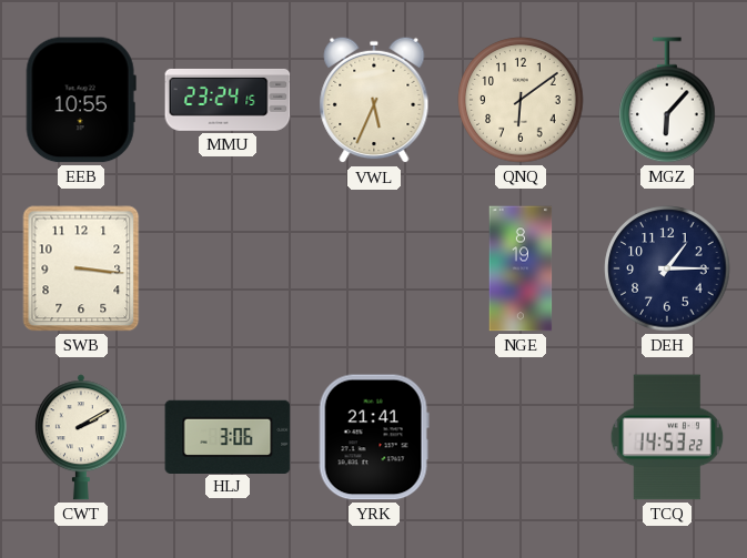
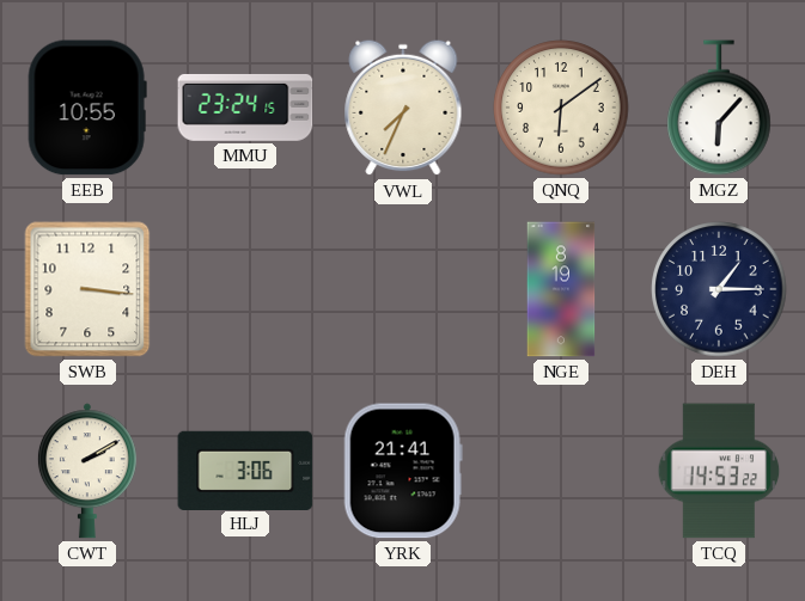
VWL: 5:34 -> 7:34 (403, 108)
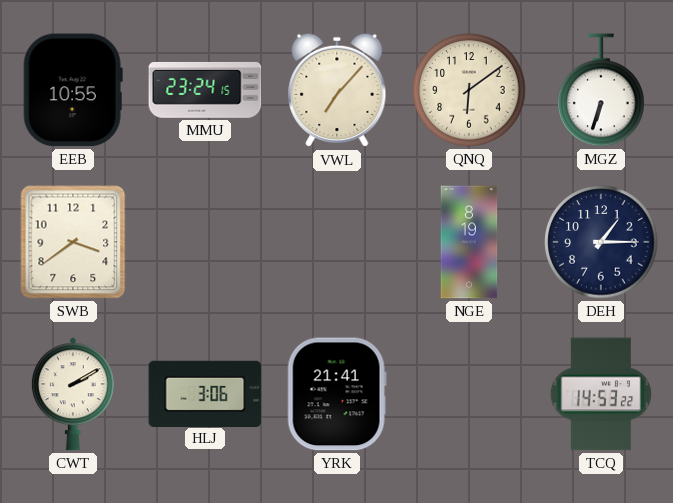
VWL: 7:34 -> 7:07 (337, 90)
MGZ: 6:07 -> 6:33 (601, 90)
SWB: 3:16 -> 3:39 (73, 242)
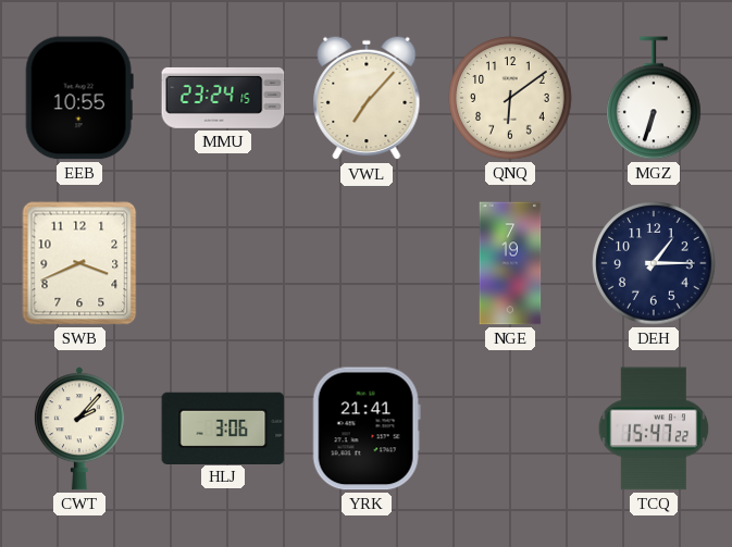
SWB: 3:39 -> 3:41 (79, 263)
NGE: 8:19 -> 7:19 (510, 263)
CWT: 2:10 -> 2:07 (79, 428)
TCQ: 14:53 -> 15:47 (654, 428)
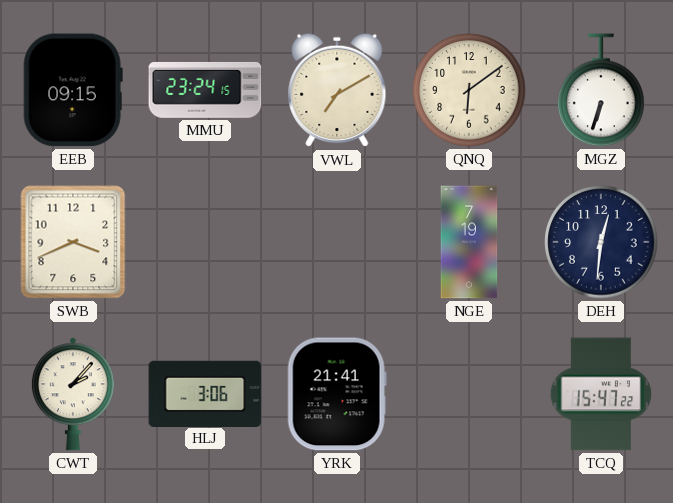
EEB: 10:55 -> 09:15 (73, 90)
VWL: 7:07 -> 7:10 (337, 90)
DEH: 1:15 -> 12:31 (601, 242)
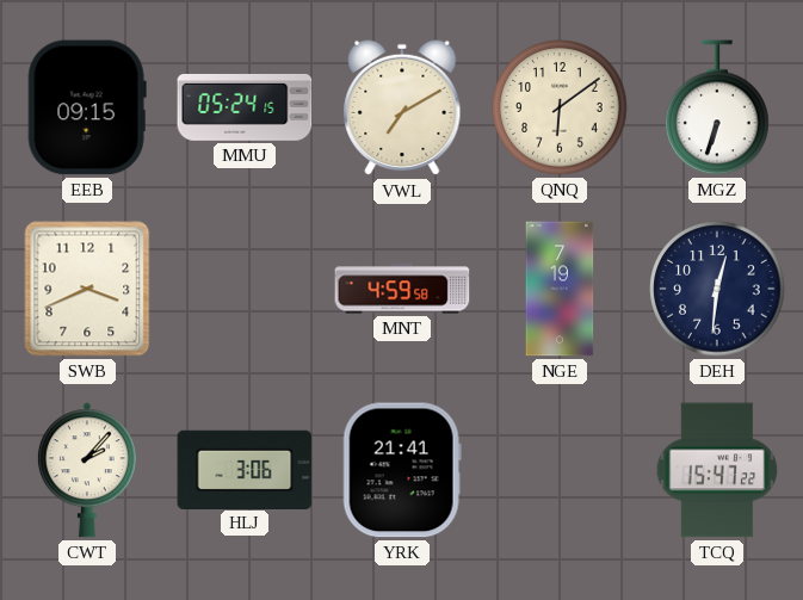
MMU: 23:24 -> 05:24 (245, 107)
MNT: none -> 4:59 (402, 289)
